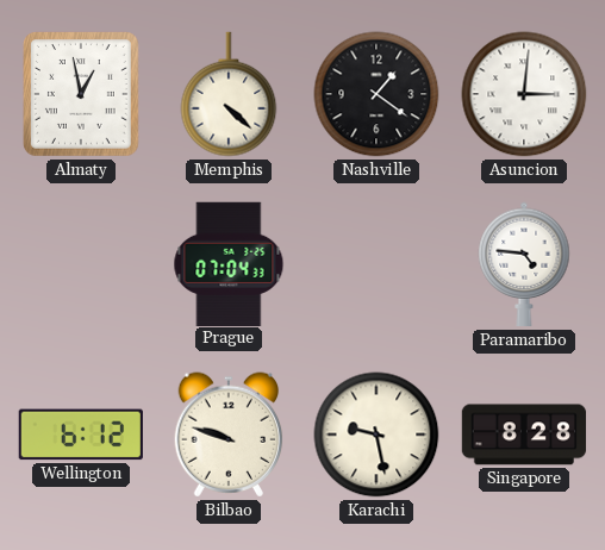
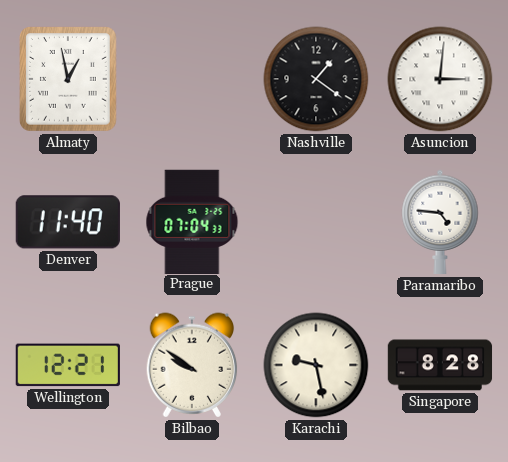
Memphis: 4:22 -> none (229, 94)
Denver: none -> 11:40 (68, 222)
Wellington: 6:12 -> 12:21 (68, 365)
Bilbao: 9:48 -> 9:51 (192, 365)
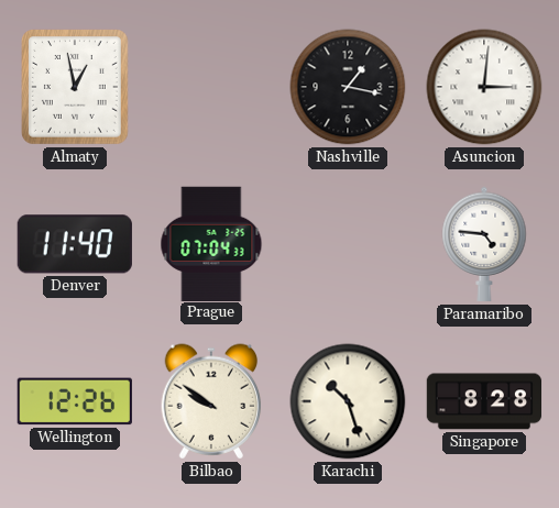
Nashville: 1:21 -> 1:17 (348, 87)
Wellington: 12:21 -> 12:26 (75, 401)
Karachi: 9:28 -> 10:27 (348, 401)
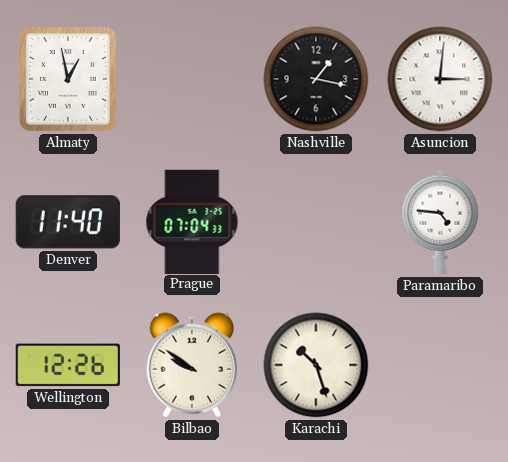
Singapore: 8:28 -> none (484, 401)
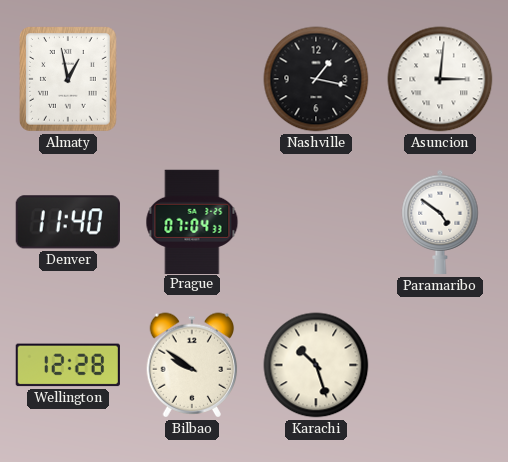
Paramaribo: 4:46 -> 4:51 (440, 222)
Wellington: 12:26 -> 12:28 (68, 365)
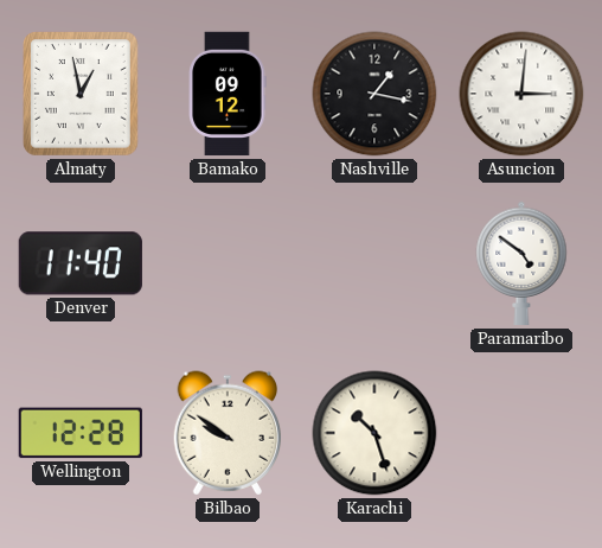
Bamako: none -> 09:12 (228, 94)
Prague: 07:04 -> none (192, 221)
